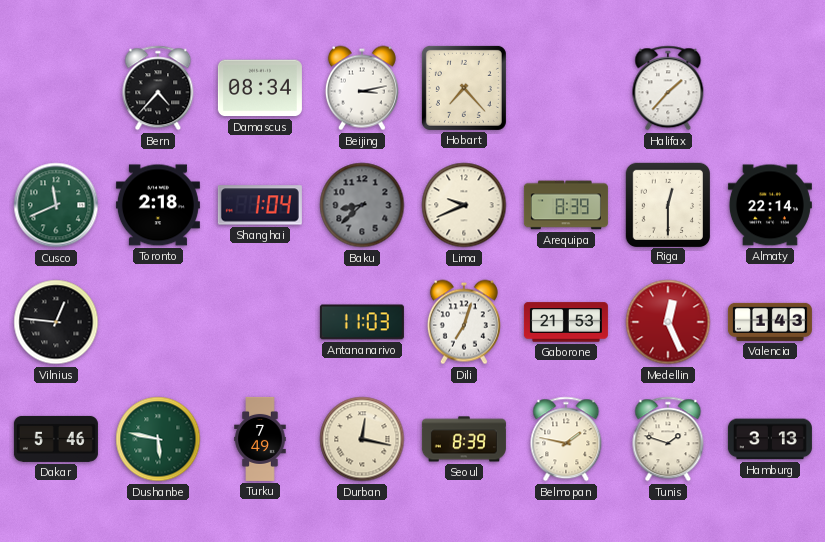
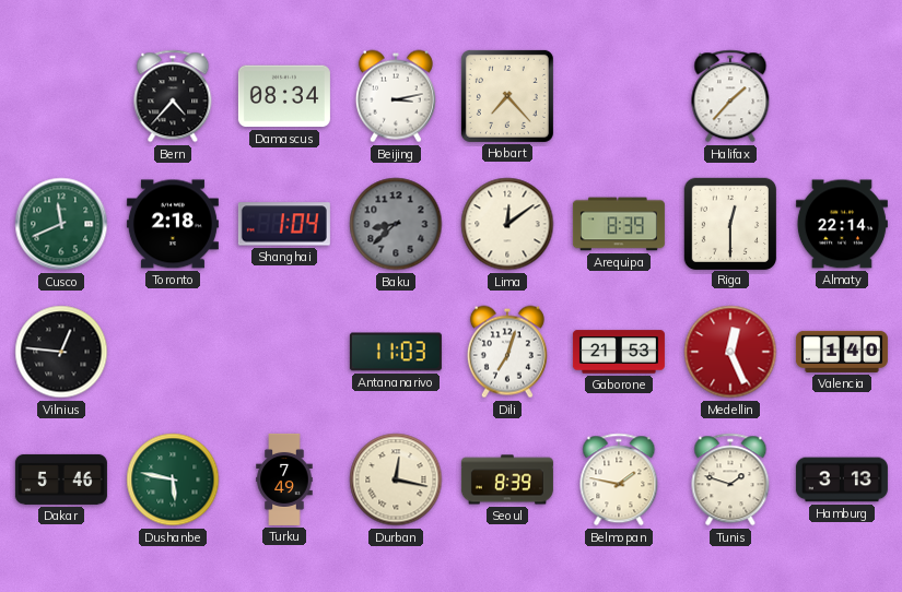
Lima: 9:41 -> 12:09 (507, 224)
Valencia: 1:43 -> 1:40 (842, 352)
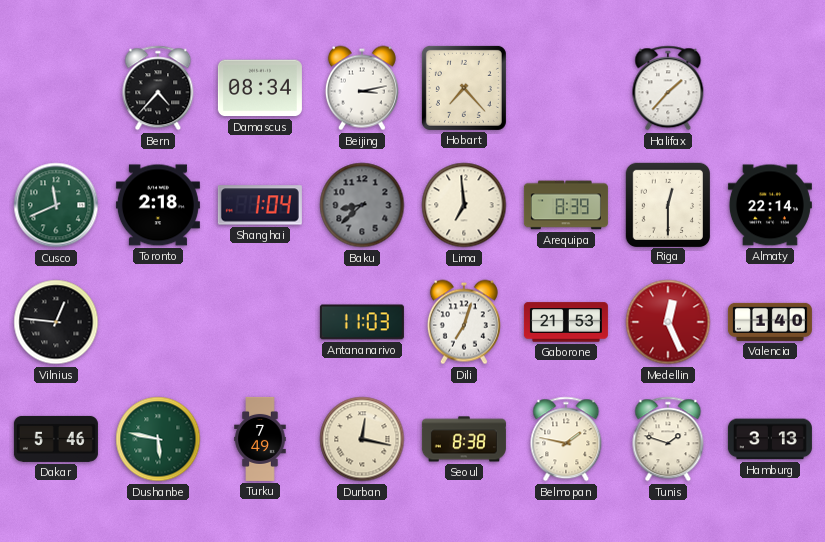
Lima: 12:09 -> 6:59 (464, 205)
Seoul: 8:39 -> 8:38 (464, 439)
